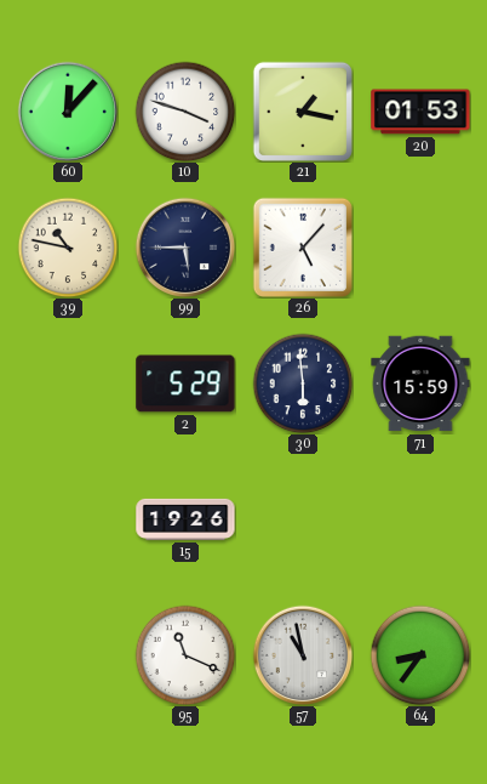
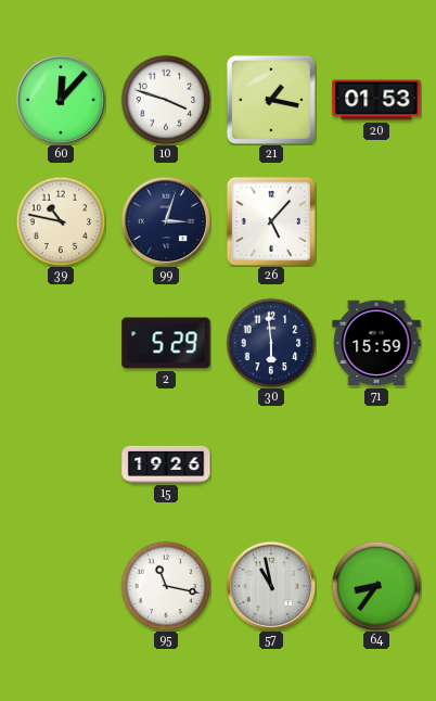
99: 5:45 -> 3:03 (166, 221)
95: 11:19 -> 11:17 (166, 586)
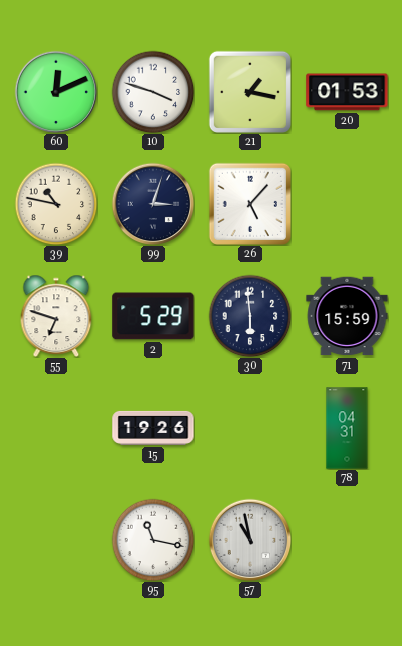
60: 12:07 -> 12:11 (56, 92)
55: none -> 6:48 (56, 316)
78: none -> 04:31 (347, 428)
64: 8:36 -> none (376, 586)
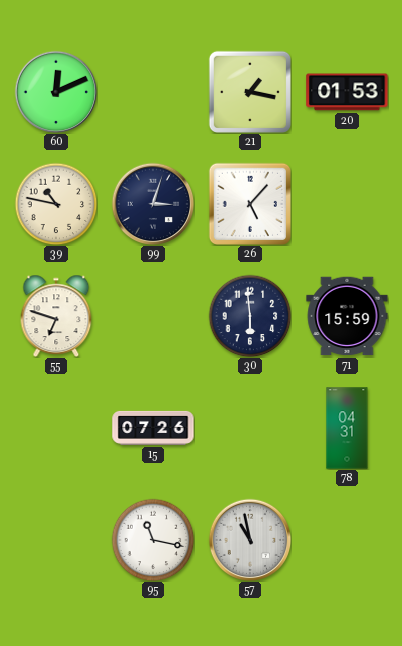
10: 3:48 -> none (153, 92)
2: 5:29 -> none (153, 316)
15: 19:26 -> 07:26 (153, 428)
